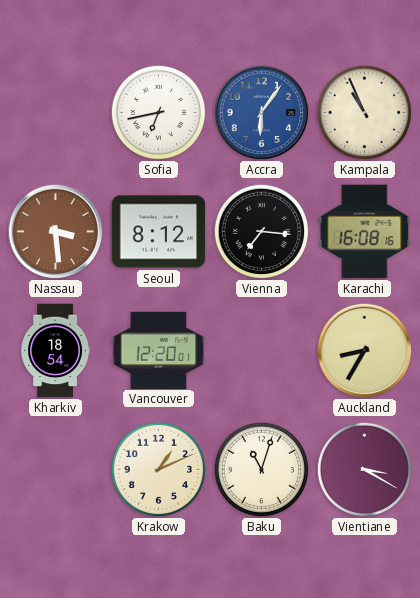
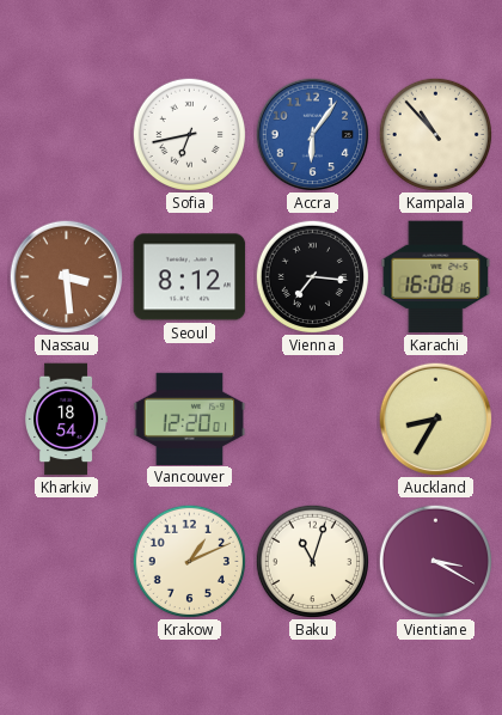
Kampala: 10:56 -> 10:53 (435, 134)
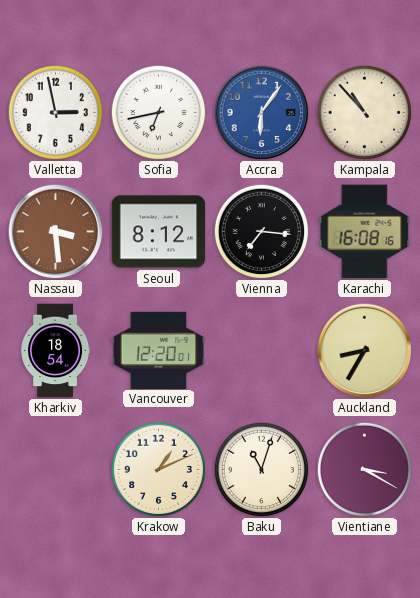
Valletta: none -> 2:58 (55, 112)
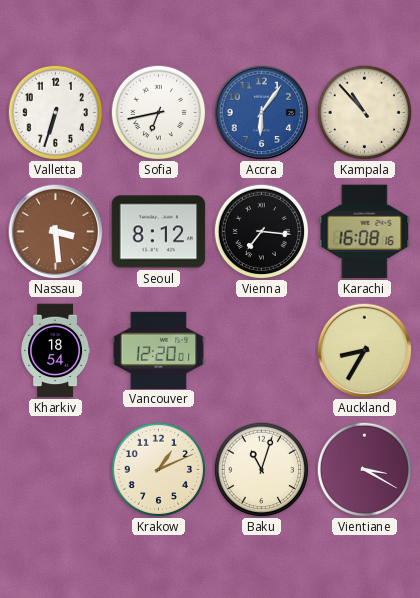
Valletta: 2:58 -> 6:33 (55, 112)
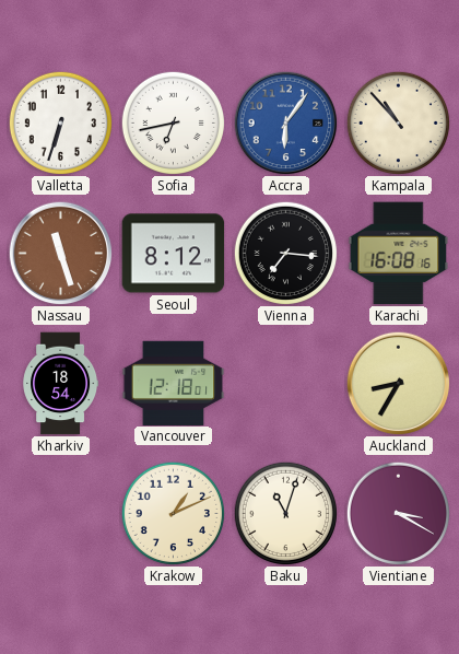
Nassau: 3:29 -> 11:27 (60, 253)
Vancouver: 12:20 -> 12:18 (174, 383)
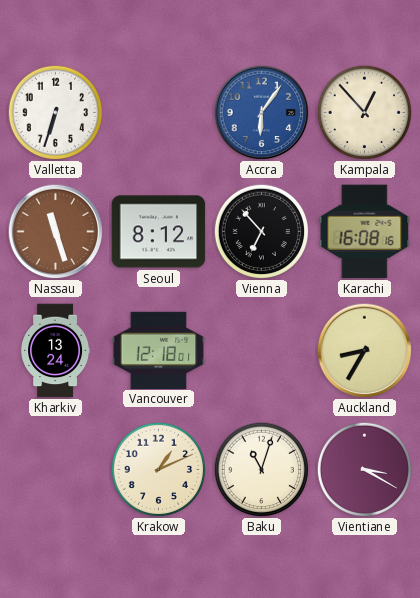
Sofia: 6:43 -> none (173, 122)
Kampala: 10:53 -> 12:53 (364, 112)
Vienna: 7:16 -> 6:53 (261, 231)
Kharkiv: 18:54 -> 13:24 (56, 351)
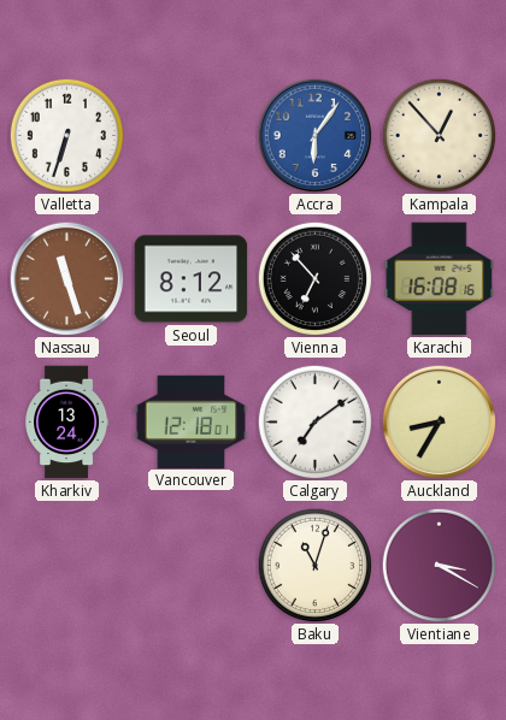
Calgary: none -> 7:09 (314, 421)
Krakow: 1:11 -> none (158, 469)
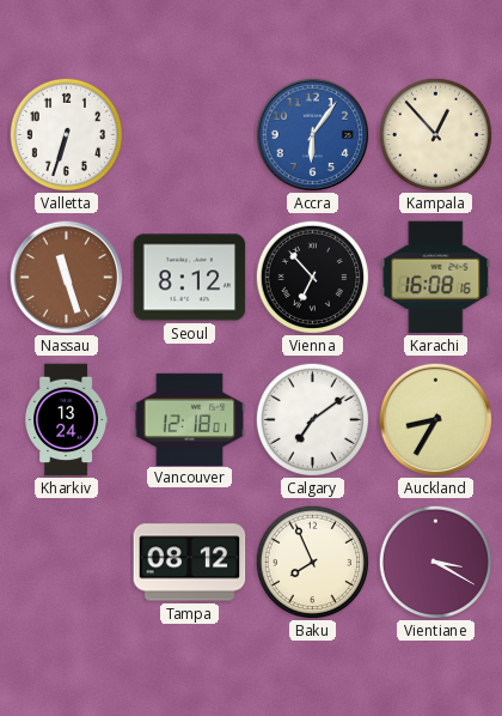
Tampa: none -> 08:12 (190, 563)
Baku: 11:03 -> 7:56 (312, 562)
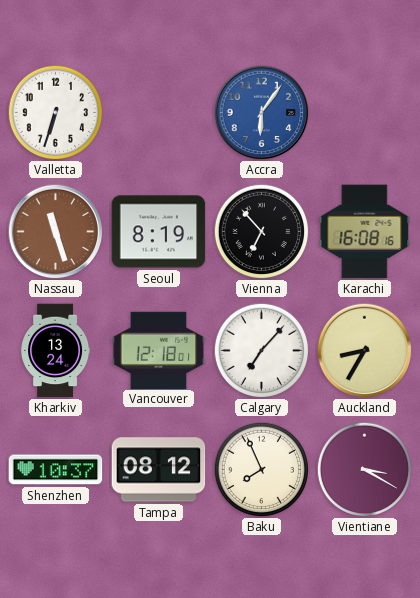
Kampala: 12:53 -> none (435, 134)
Seoul: 8:12 -> 8:19 (159, 232)
Calgary: 7:09 -> 7:07 (261, 350)
Shenzhen: none -> 10:37 (56, 470)
